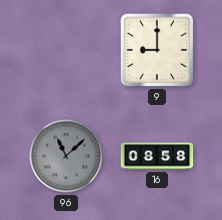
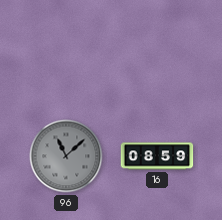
9: 9:00 -> none (157, 50)
16: 08:58 -> 08:59 (157, 156)
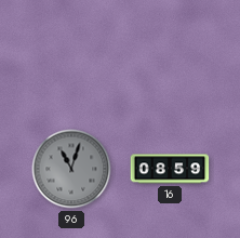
96: 11:08 -> 11:03 (71, 169)
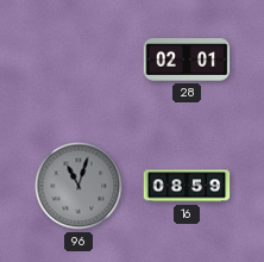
28: none -> 02:01 (187, 60)
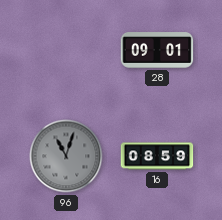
28: 02:01 -> 09:01 (157, 50)
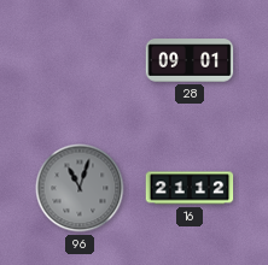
16: 08:59 -> 21:12 (190, 188)
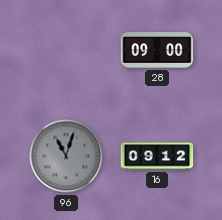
28: 09:01 -> 09:00 (157, 50)
16: 21:12 -> 09:12 (157, 156)
